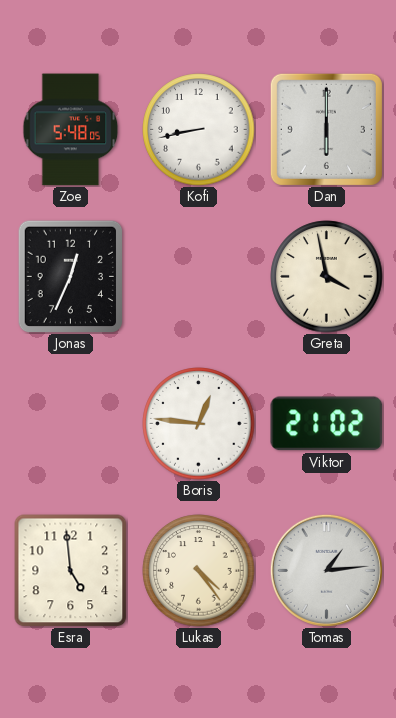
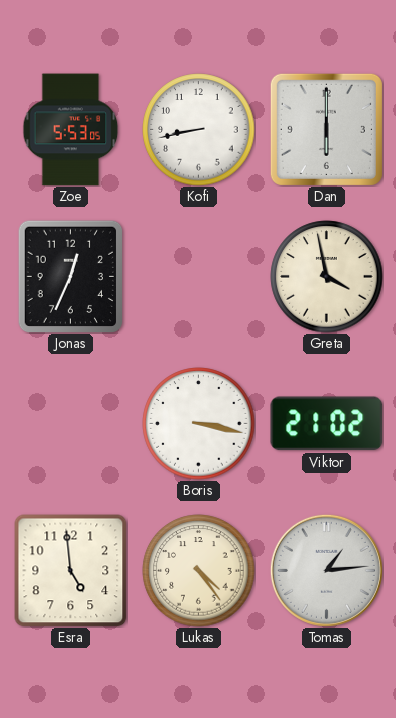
Zoe: 5:48 -> 5:53 (71, 130)
Boris: 12:46 -> 3:17 (199, 424)
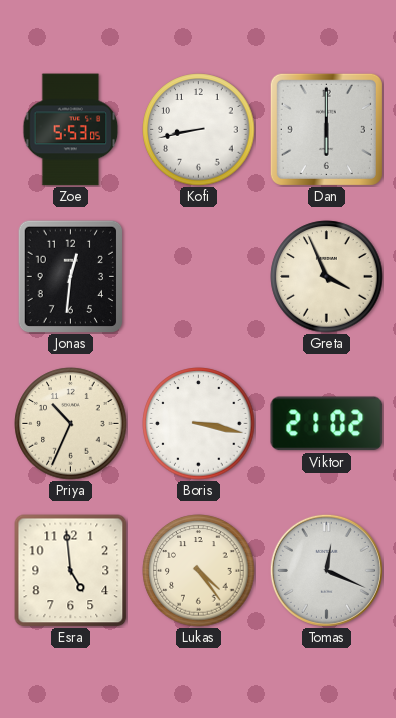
Jonas: 12:34 -> 12:31 (70, 276)
Greta: 3:58 -> 3:56 (327, 277)
Priya: none -> 10:34 (71, 424)
Tomas: 1:14 -> 12:19 (326, 570)
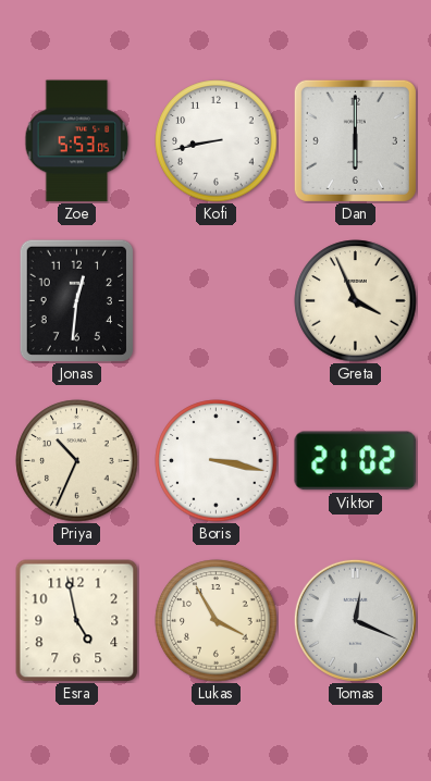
Esra: 4:59 -> 4:58 (77, 621)
Lukas: 4:24 -> 3:55 (217, 621)
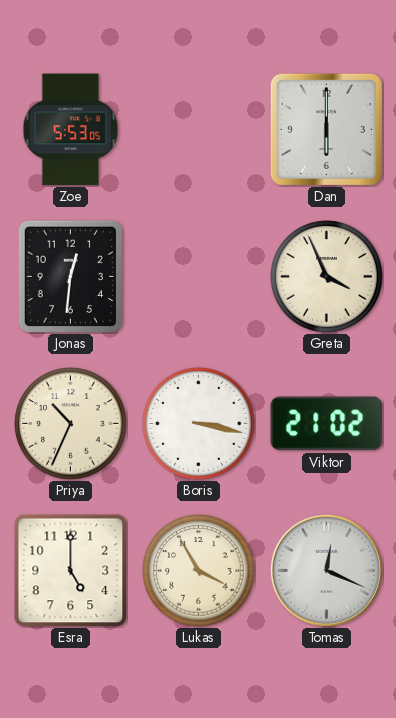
Kofi: 8:43 -> none (217, 141)
Esra: 4:58 -> 5:00 (71, 571)
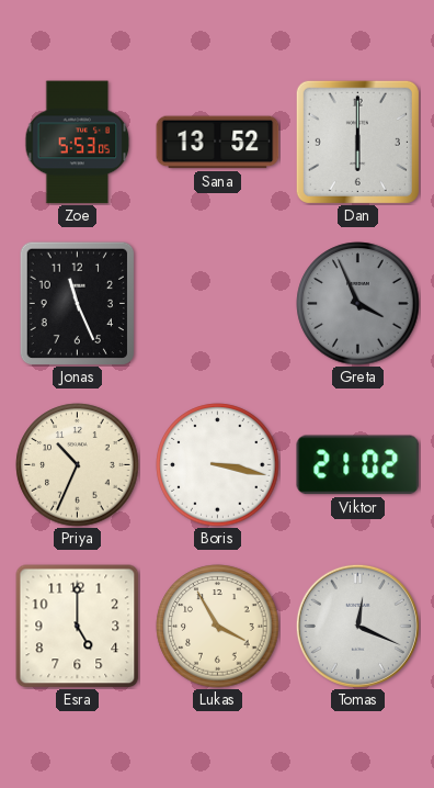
Sana: none -> 13:52 (218, 143)
Jonas: 12:31 -> 11:26 (77, 303)
Greta dial: cream -> grey (358, 304)
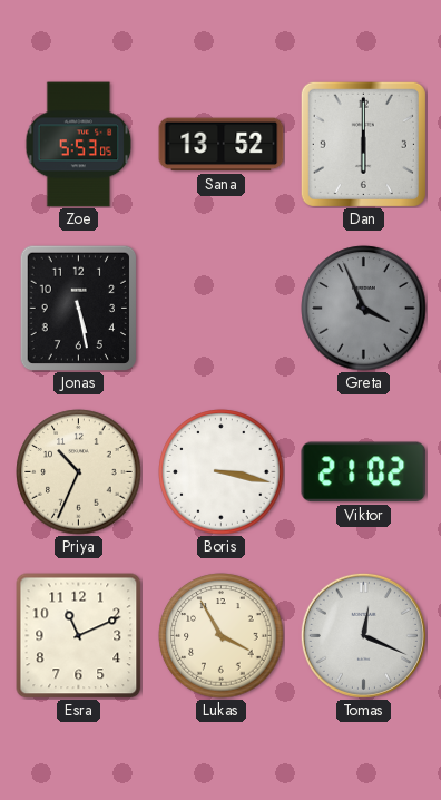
Jonas: 11:26 -> 5:28 (78, 308)
Esra: 5:00 -> 11:11 (79, 636)
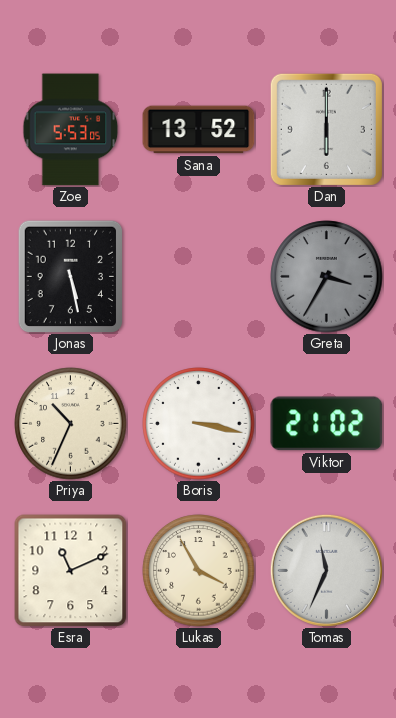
Greta: 3:56 -> 3:35 (327, 277)
Tomas: 12:19 -> 11:34 (326, 570)
